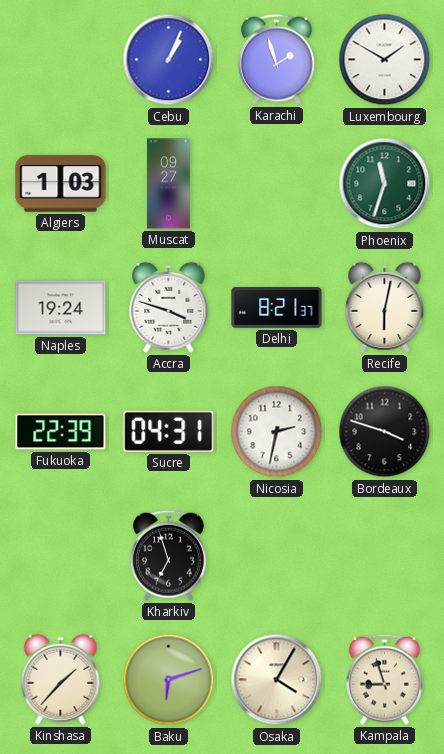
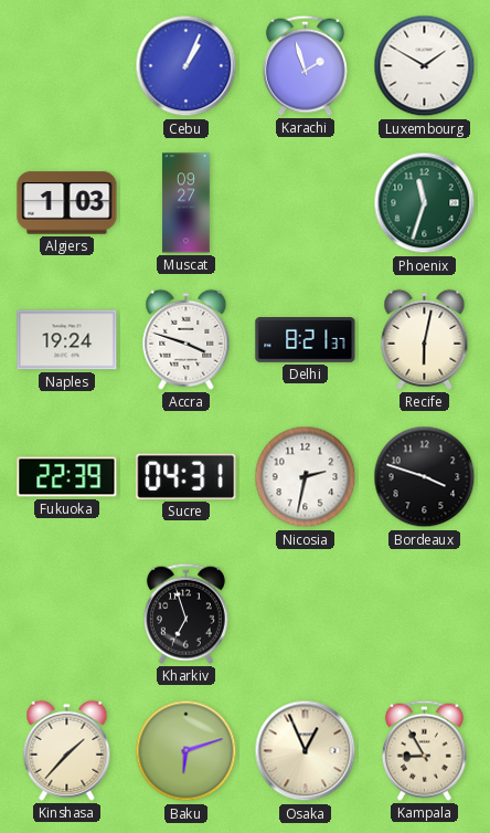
Osaka: 4:05 -> 12:56 (306, 751)
Kampala: 8:57 -> 8:55 (424, 750)
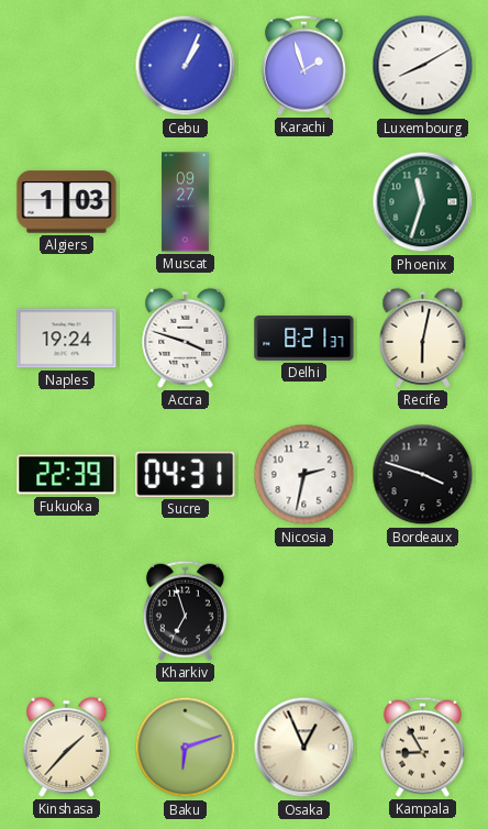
Luxembourg: 1:50 -> 8:10 (423, 66)
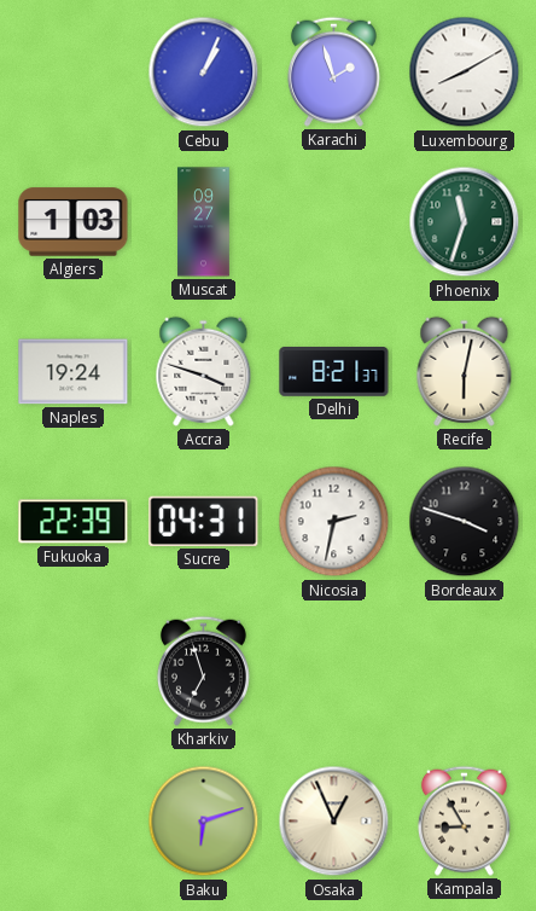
Kinshasa: 1:37 -> none (67, 747)
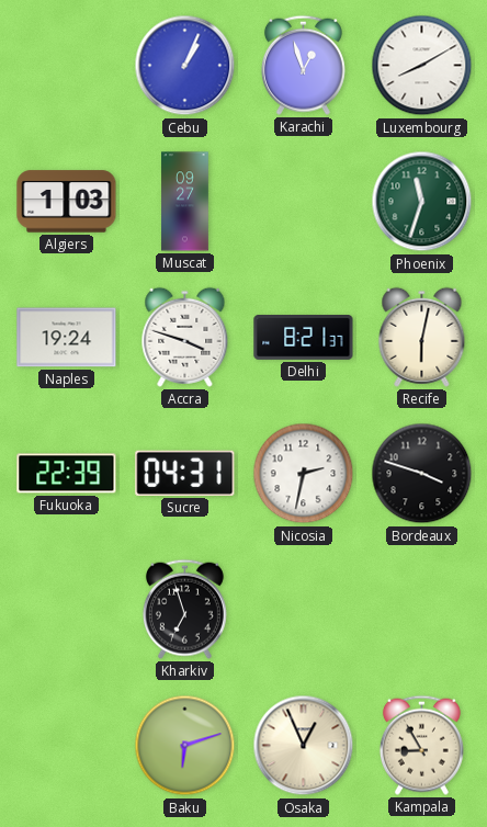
Karachi: 1:57 -> 12:57 (303, 65)
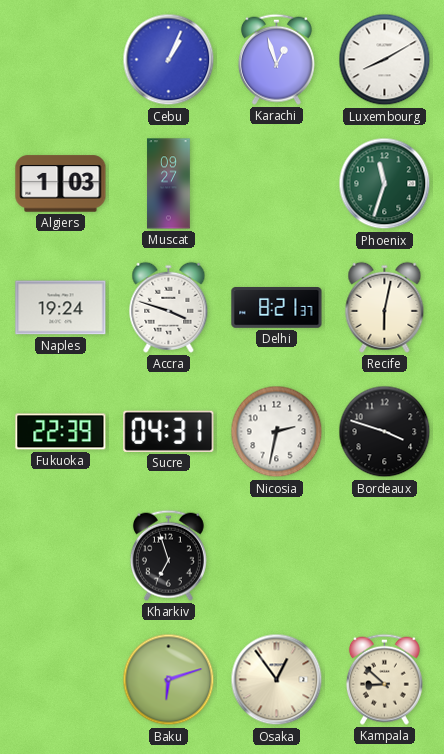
Osaka: 12:56 -> 12:54 (277, 680)
Kampala: 8:55 -> 8:52 (384, 679)
